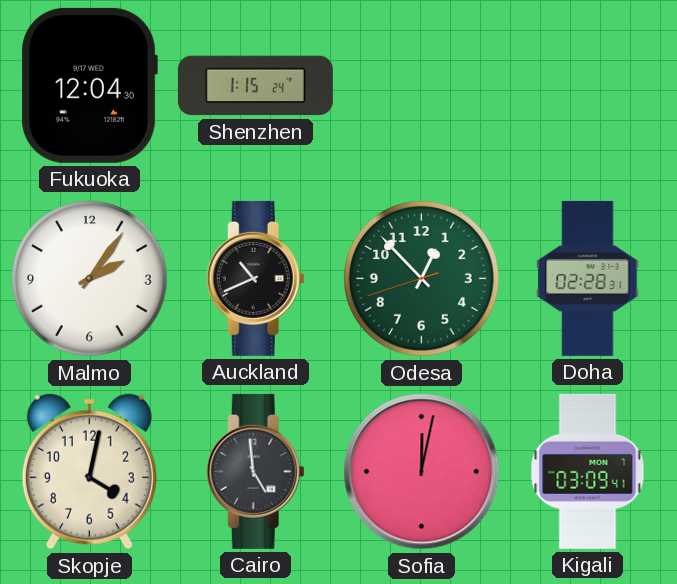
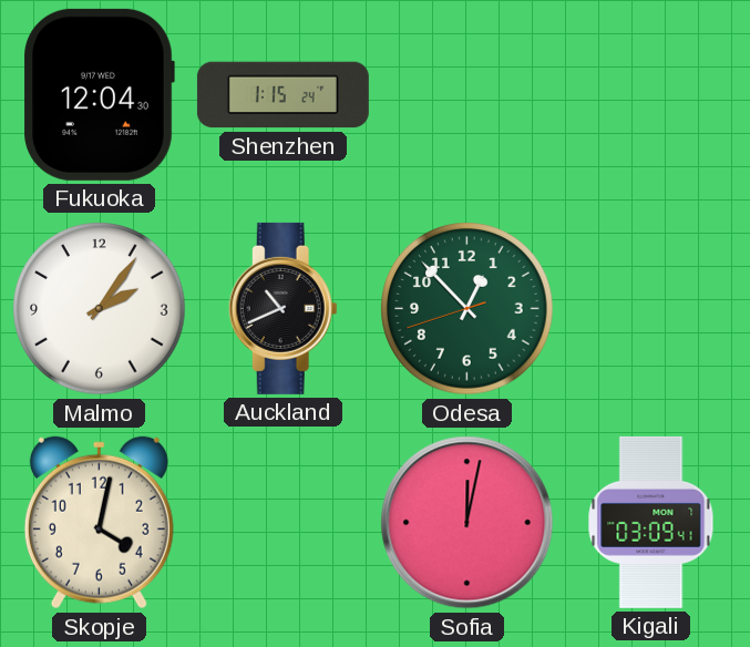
Doha: 02:28 -> none (588, 278)
Cairo: 4:59 -> none (255, 471)
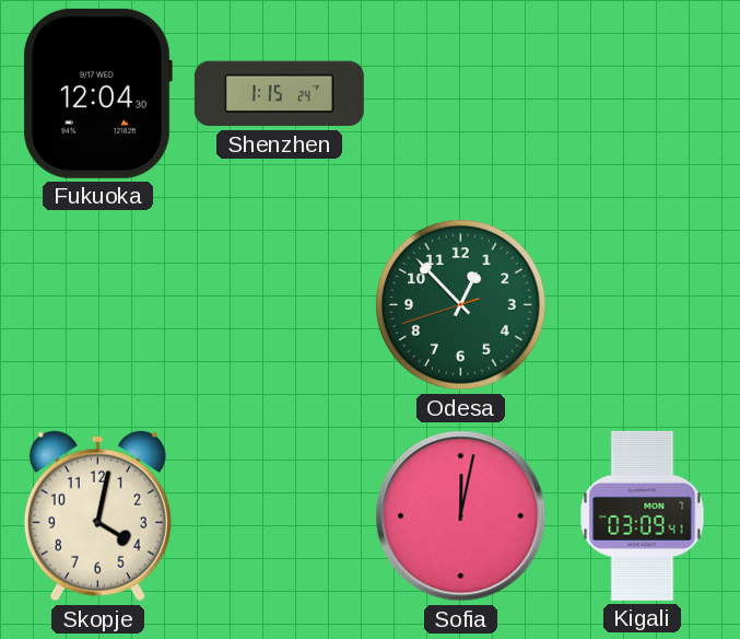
Malmo: 2:06 -> none (100, 309)
Auckland: 10:41 -> none (282, 308)
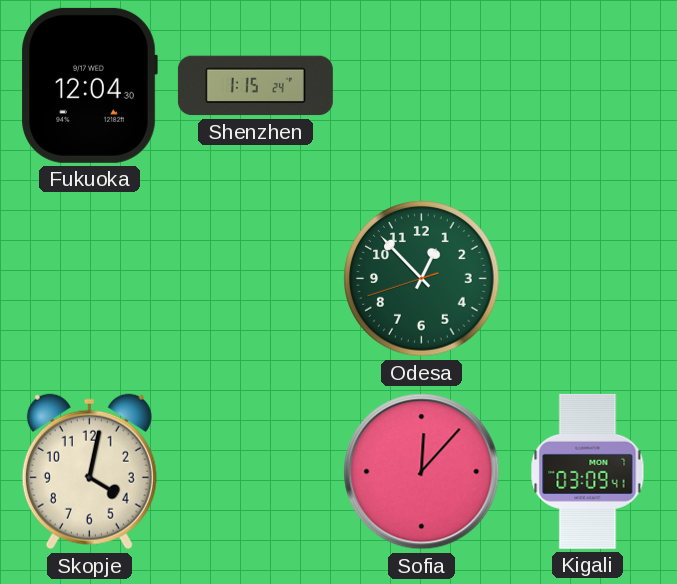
Sofia: 12:02 -> 12:07 (422, 472)
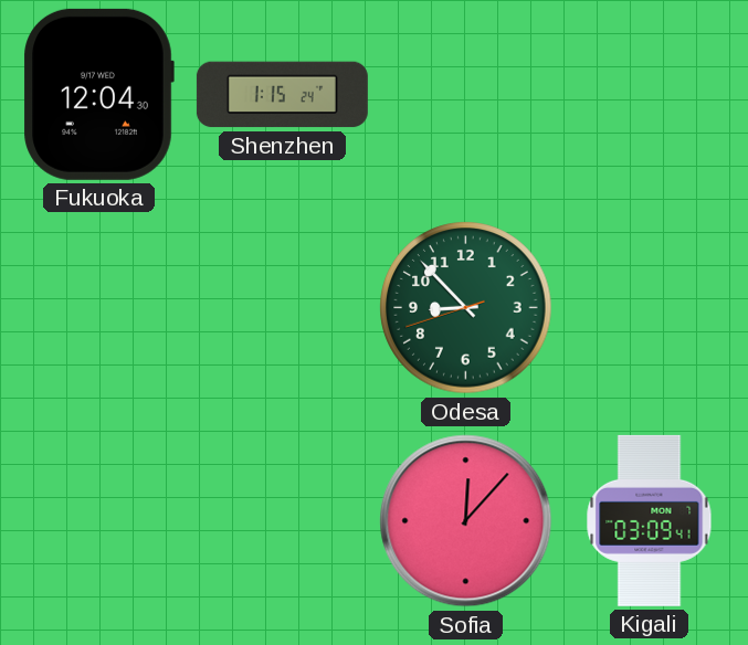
Odesa: 12:52 -> 8:52 (466, 308)
Skopje: 4:02 -> none (89, 472)
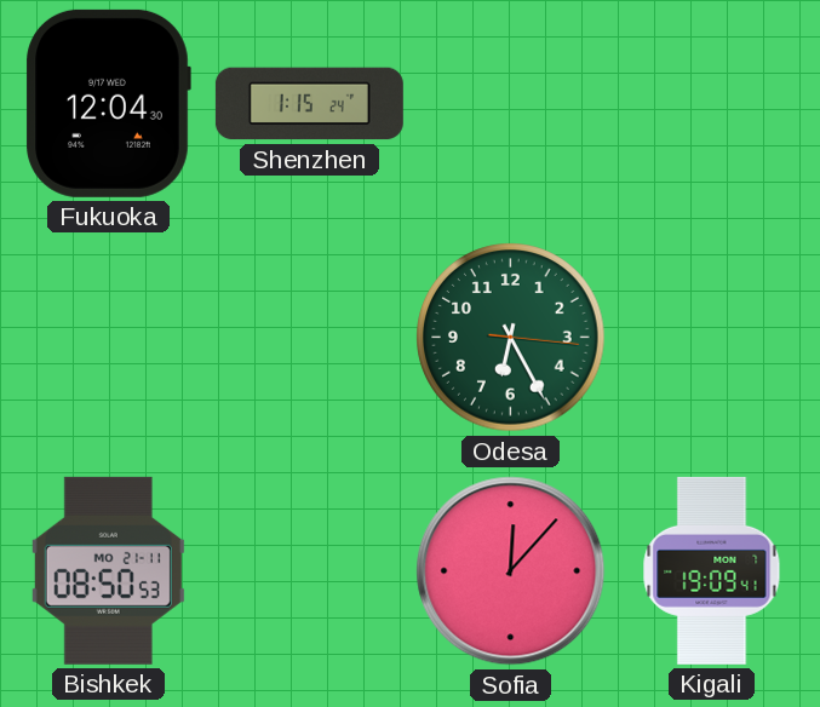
Odesa: 8:52 -> 6:25 (511, 338)
Bishkek: none -> 08:50 (108, 570)
Kigali: 03:09 -> 19:09 (712, 570)
